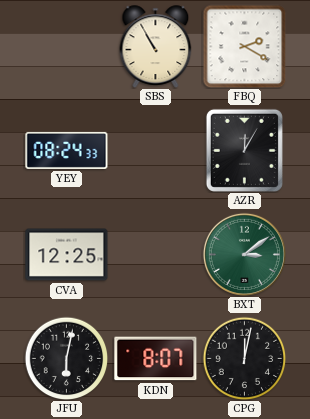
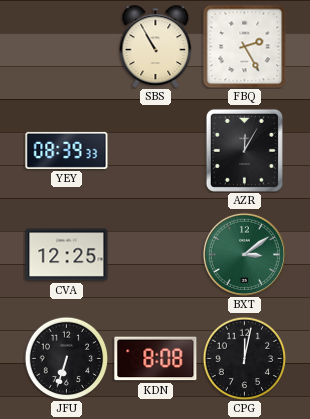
FBQ: 2:20 -> 2:25 (244, 46)
YEY: 08:24 -> 08:39 (67, 150)
JFU: 6:02 -> 6:33 (66, 358)
KDN: 8:07 -> 8:08 (156, 359)
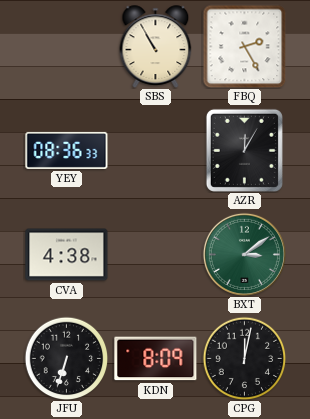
YEY: 08:39 -> 08:36 (67, 150)
CVA: 12:25 -> 4:38 (67, 255)
KDN: 8:08 -> 8:09 (156, 359)
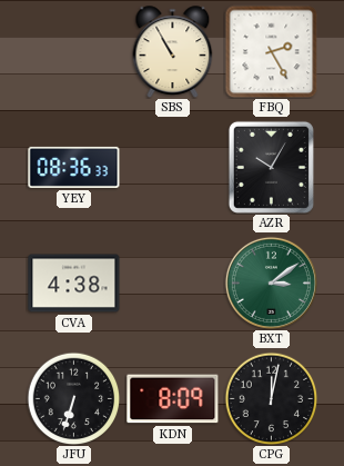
AZR: 12:05 -> 10:05 (271, 167)
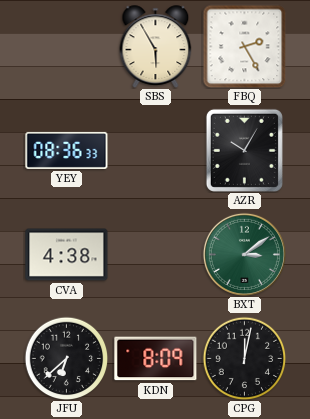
SBS: 10:55 -> 5:55 (156, 47)
JFU: 6:33 -> 6:38 (66, 358)
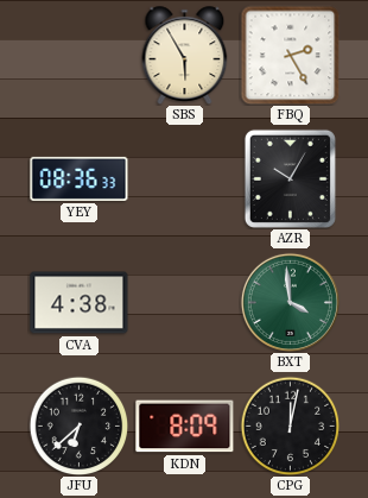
BXT: 3:09 -> 3:59 (290, 302)
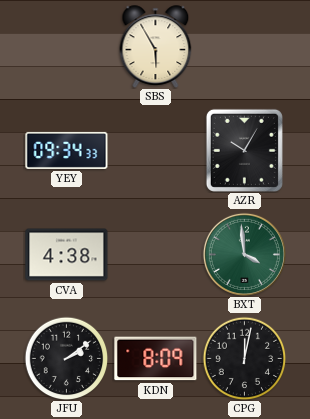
FBQ: 2:25 -> none (290, 55)
YEY: 08:36 -> 09:34 (67, 150)
JFU: 6:38 -> 2:09 (66, 358)
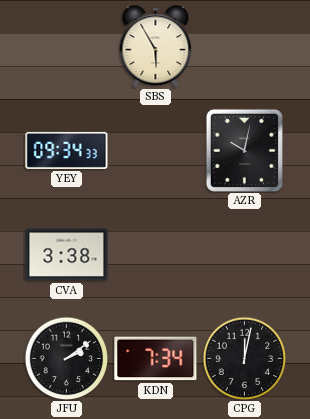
AZR: 10:05 -> 10:02 (244, 150)
CVA: 4:38 -> 3:38 (67, 255)
BXT: 3:59 -> none (244, 254)
KDN: 8:09 -> 7:34 (156, 359)
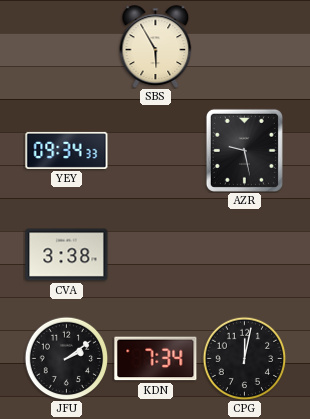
AZR: 10:02 -> 9:28 (244, 150)
